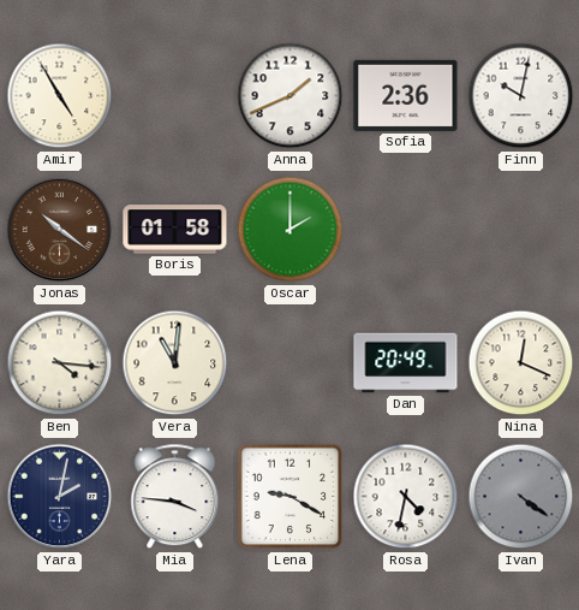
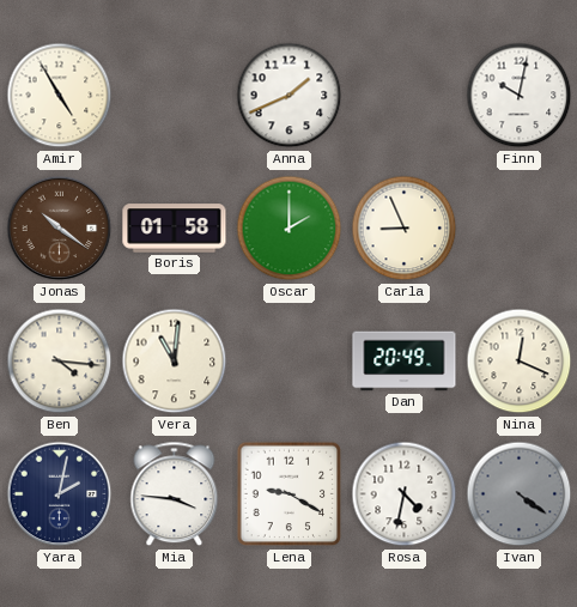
Sofia: 2:36 -> none (406, 95)
Carla: none -> 8:56 (405, 229)
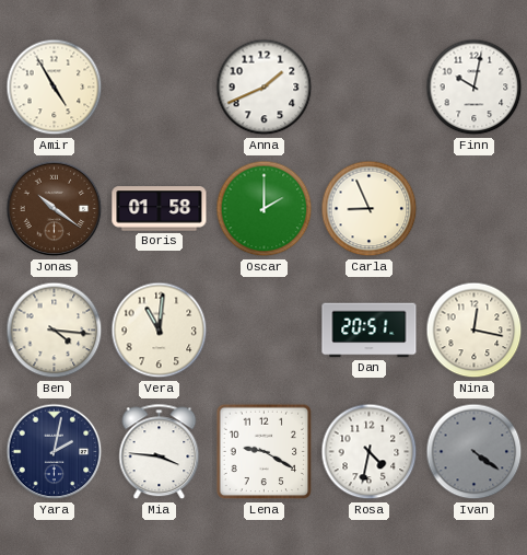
Dan: 20:49 -> 20:51 (370, 331)
Nina: 12:19 -> 12:17 (475, 331)
